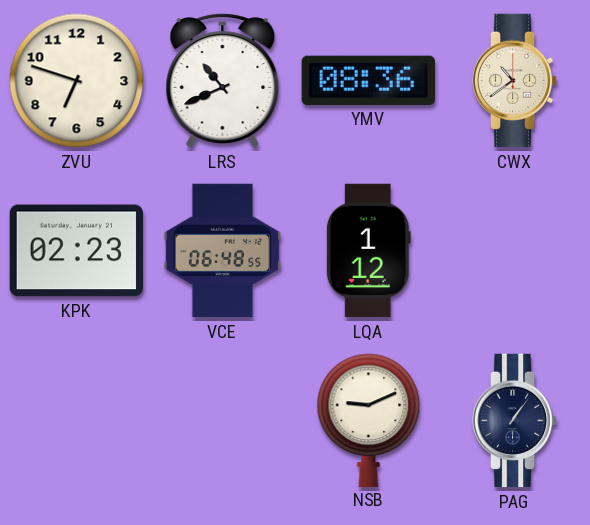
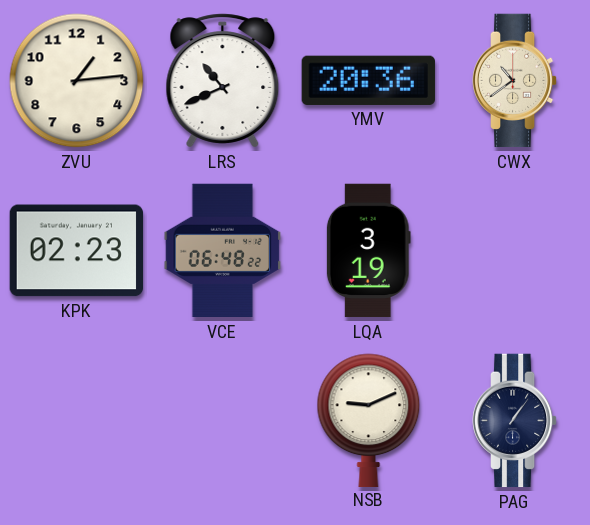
ZVU: 6:48 -> 1:14 (77, 81)
YMV: 08:36 -> 20:36 (368, 80)
VCE: 06:48:55 -> 06:48:22 (223, 251)
LQA: 1:12 -> 3:19 (368, 251)
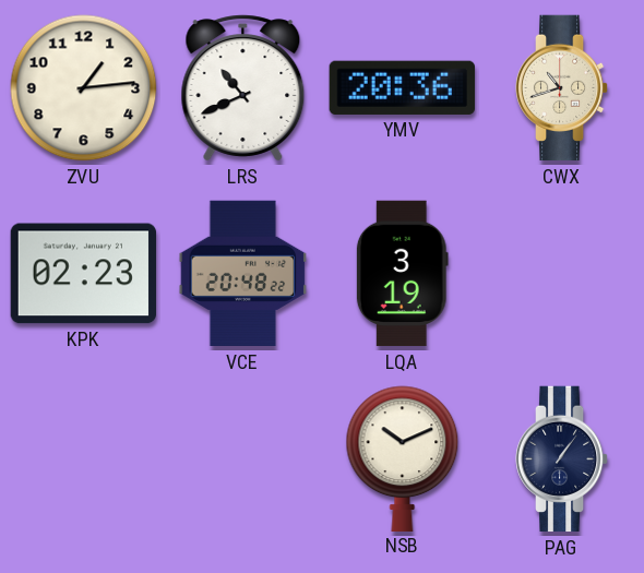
CWX: 10:39 -> 10:42 (562, 88)
VCE: 06:48 -> 20:48 (243, 274)
NSB: 9:11 -> 10:11 (403, 458)
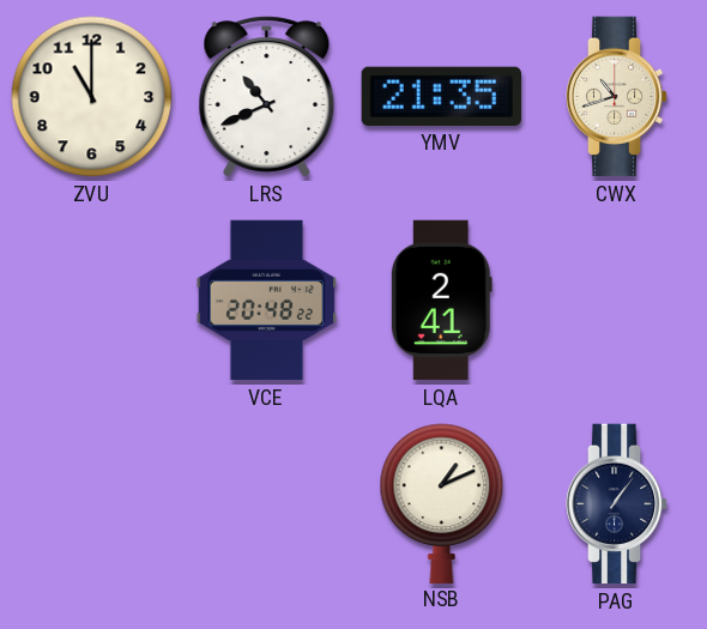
ZVU: 1:14 -> 11:00 (92, 97)
YMV: 20:36 -> 21:35 (441, 96)
KPK: 02:23 -> none (83, 274)
LQA: 3:19 -> 2:41 (441, 301)
NSB: 10:11 -> 1:11 (442, 503)
